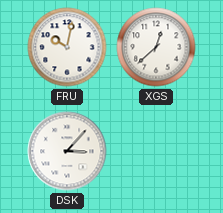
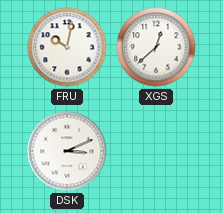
DSK: 3:07 -> 3:11 (67, 151)
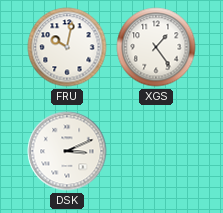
XGS: 12:38 -> 1:24 (156, 47)
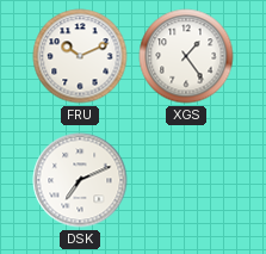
FRU: 10:02 -> 10:11 (80, 56)
DSK: 3:11 -> 7:11 (80, 180)
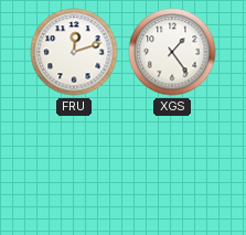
FRU: 10:11 -> 12:12 (74, 52)
DSK: 7:11 -> none (80, 180)
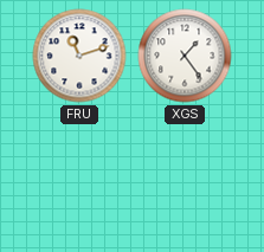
FRU: 12:12 -> 11:12 (79, 56)
